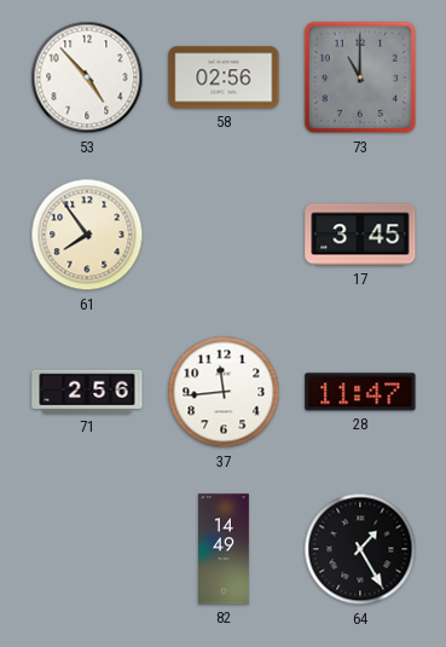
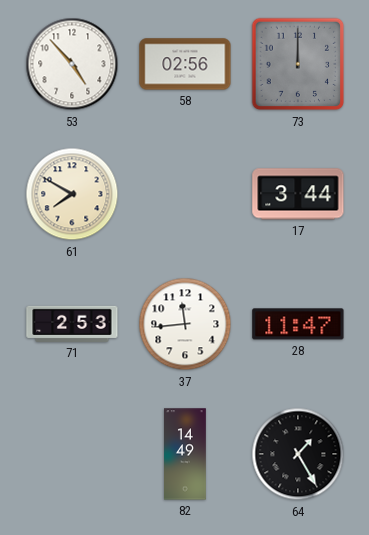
73: 11:00 -> 12:00 (298, 64)
61: 7:54 -> 7:50 (72, 194)
17: 3:45 -> 3:44 (298, 194)
71: 2:56 -> 2:53 (72, 324)
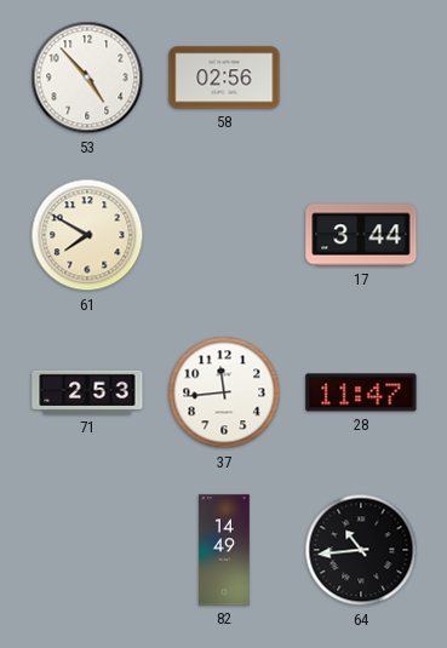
73: 12:00 -> none (298, 64)
64: 1:25 -> 10:44 (361, 550)
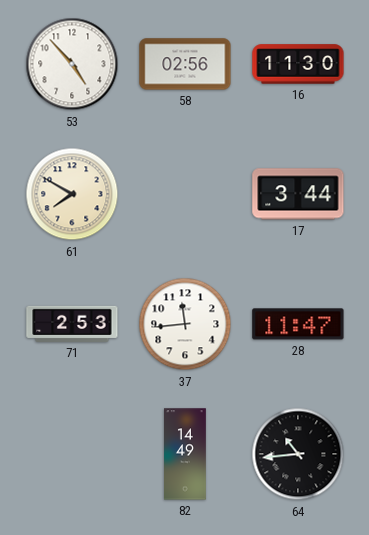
16: none -> 11:30 (298, 64)
